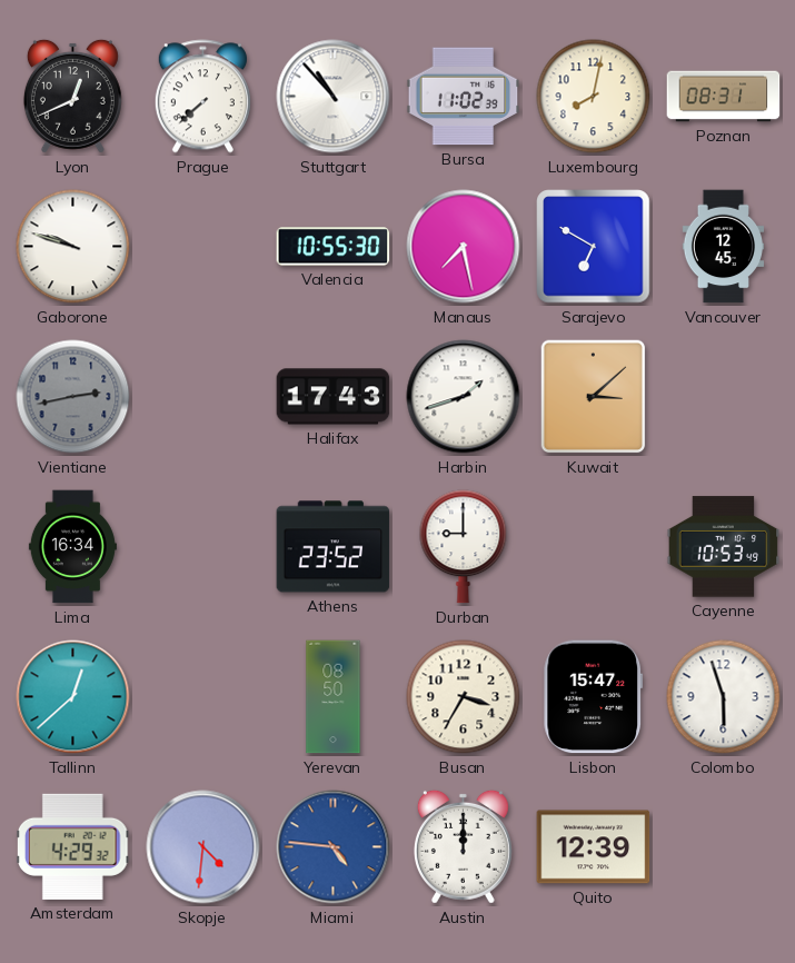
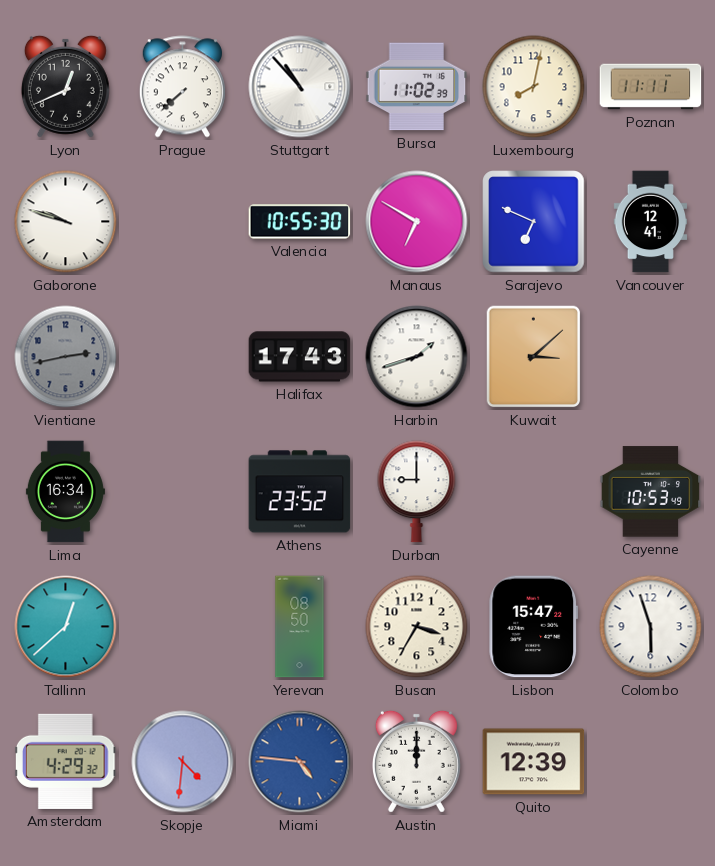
Poznan: 08:31 -> 11:11 (651, 87)
Manaus: 7:28 -> 6:50 (417, 222)
Sarajevo: 6:50 -> 6:49 (534, 222)
Vancouver: 12:45 -> 12:41 (651, 222)
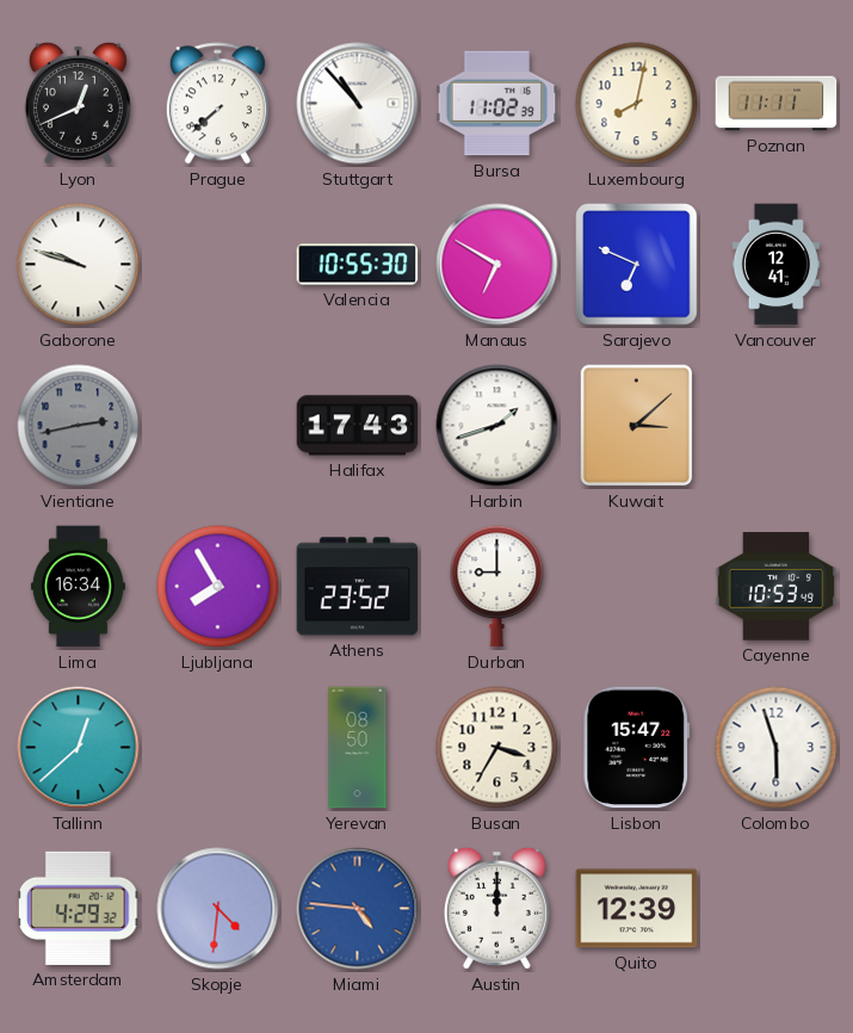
Ljubljana: none -> 7:55 (218, 587)
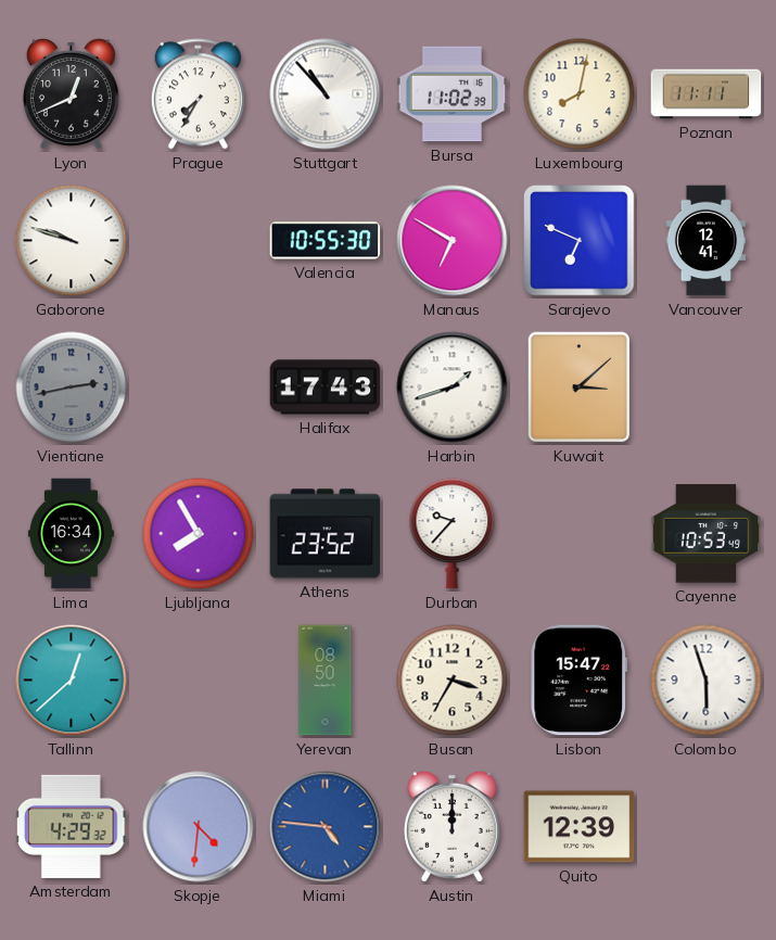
Prague: 7:38 -> 7:35 (198, 94)
Durban: 9:00 -> 9:37 (453, 534)
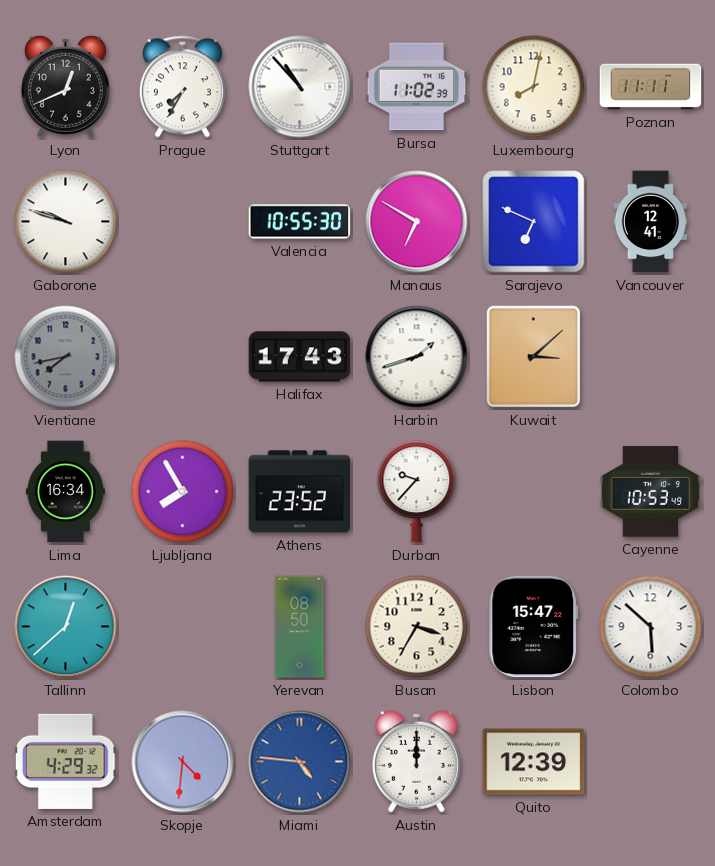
Vientiane: 2:43 -> 7:43 (66, 357)
Colombo: 5:57 -> 5:52 (651, 627)
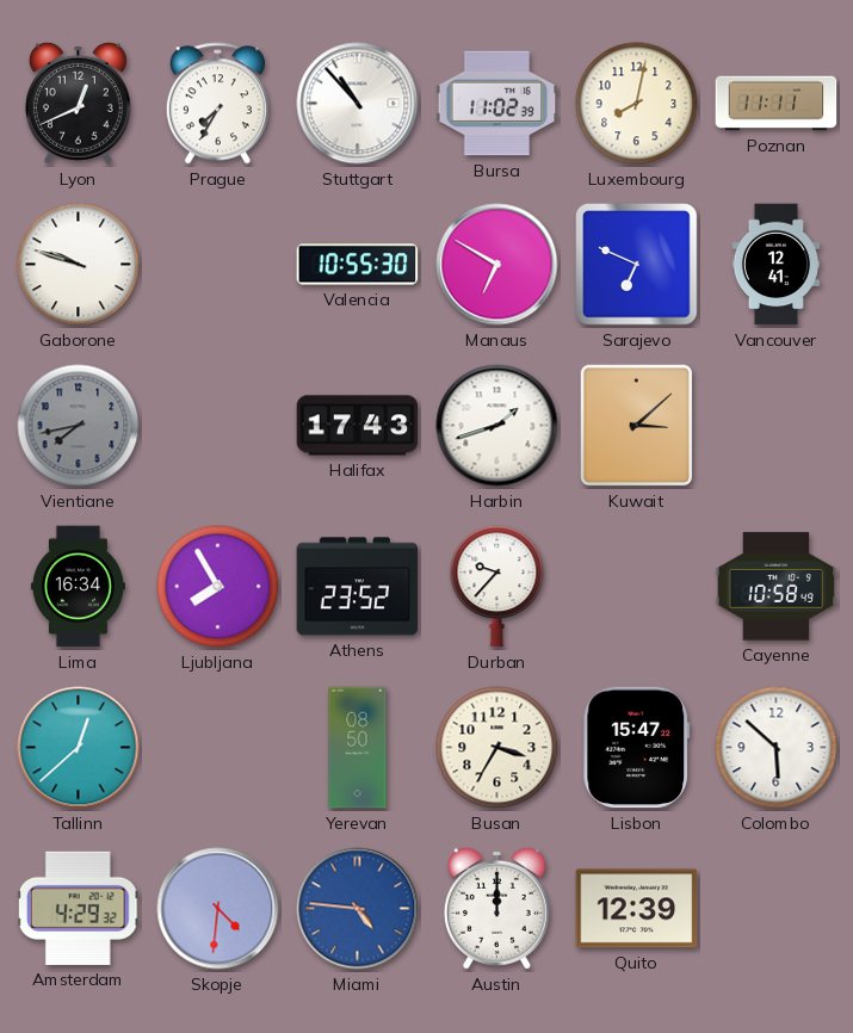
Cayenne: 10:53 -> 10:58 (777, 587)
